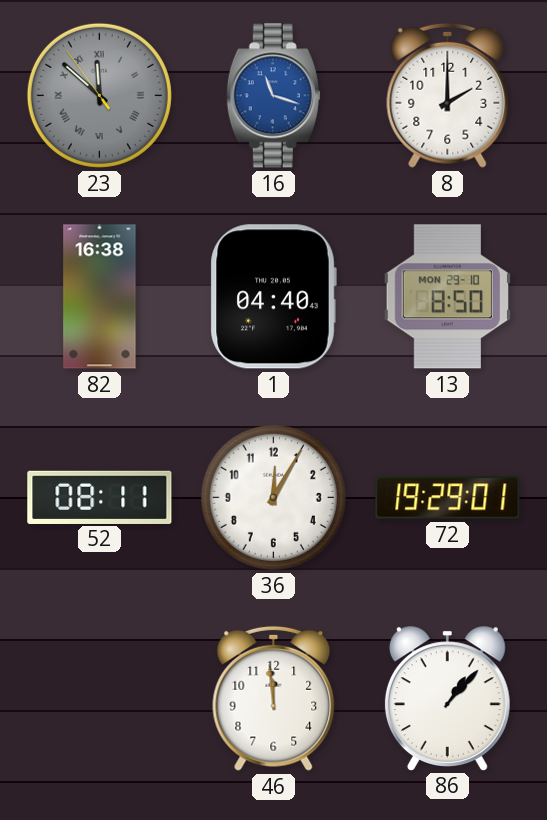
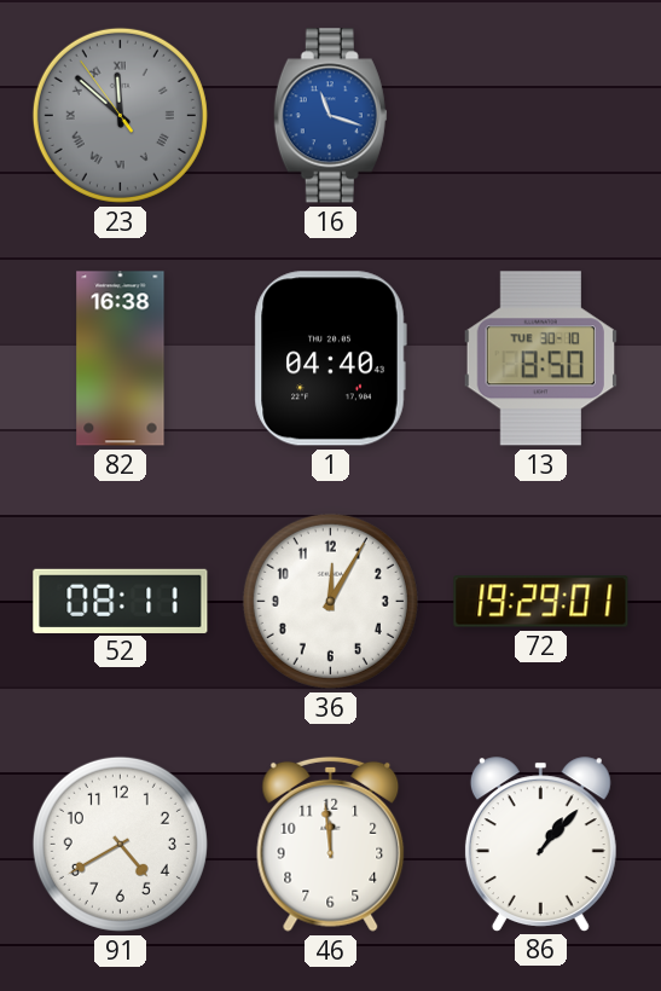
8: 2:00 -> none (448, 95)
13 date: MON 29-10 -> TUE 30-10 (540, 359)
91: none -> 4:40 (120, 844)
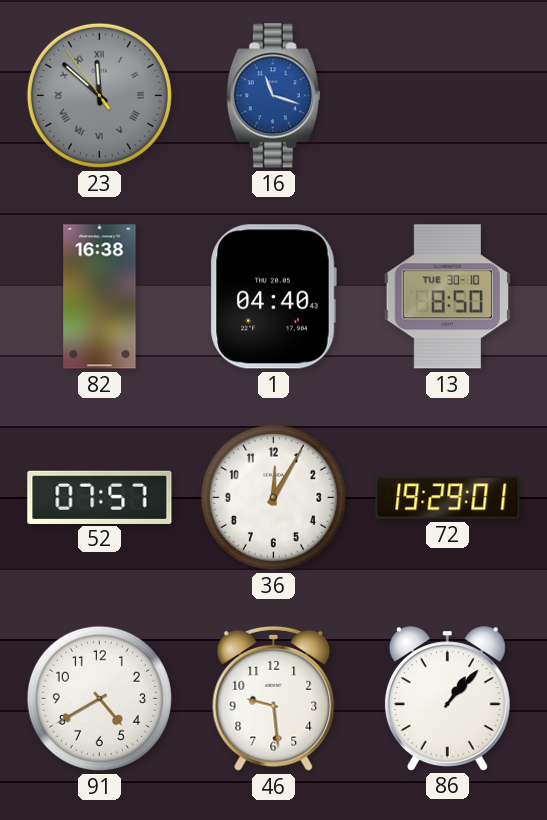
52: 08:11 -> 07:57 (100, 497)
46: 11:59 -> 9:29 (274, 698)
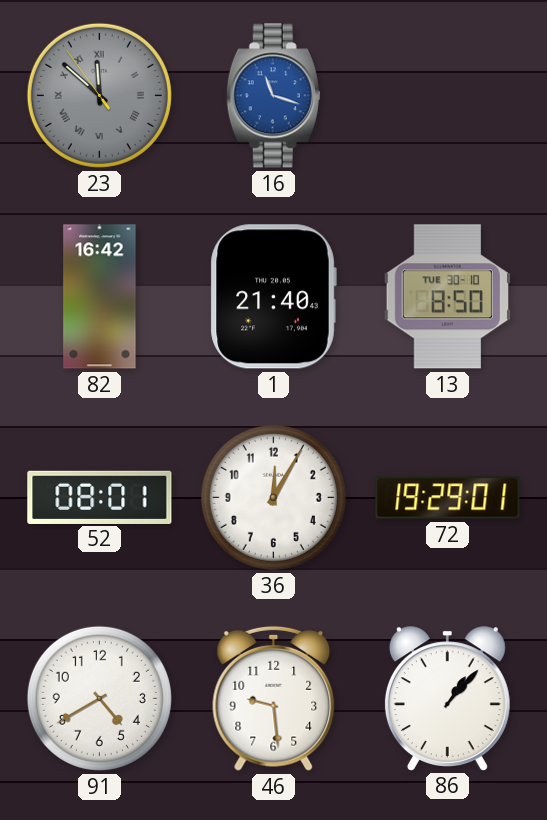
82: 16:38 -> 16:42 (100, 297)
1: 04:40 -> 21:40 (273, 297)
52: 07:57 -> 08:01 (100, 497)
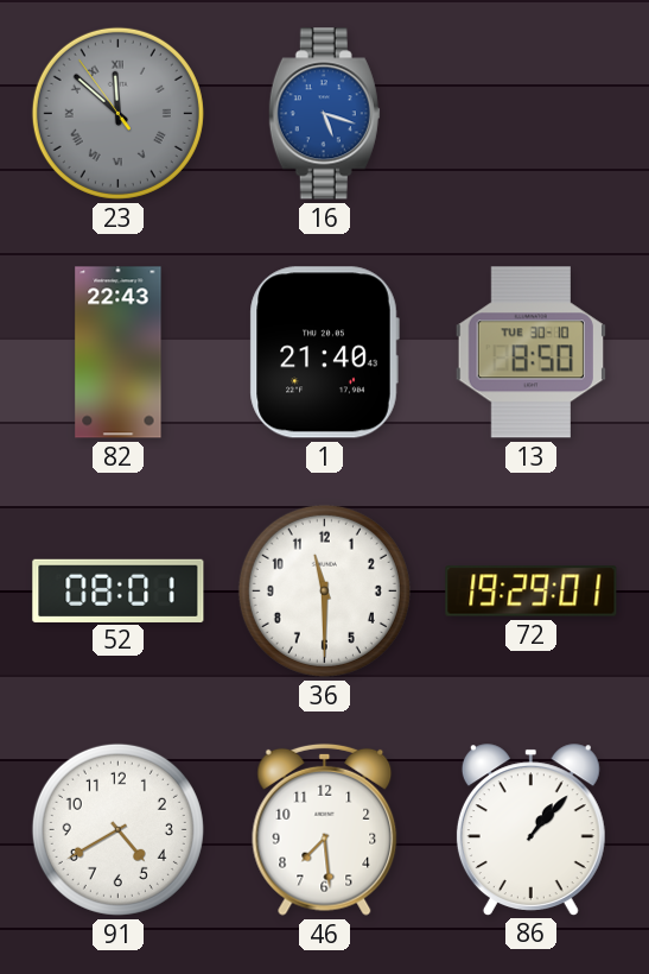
16: 11:18 -> 5:18 (324, 114)
82: 16:42 -> 22:43 (119, 353)
36: 12:05 -> 11:30 (324, 590)
46: 9:29 -> 7:29 (325, 829)
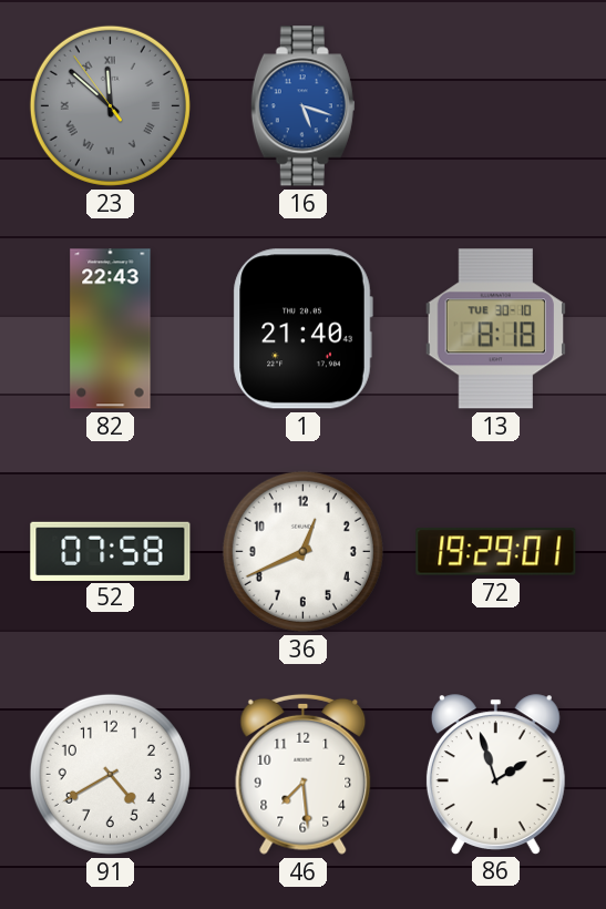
13: 8:50 -> 8:18 (495, 329)
52: 08:01 -> 07:58 (111, 551)
36: 11:30 -> 12:41 (302, 551)
86: 1:07 -> 1:57 (495, 774)
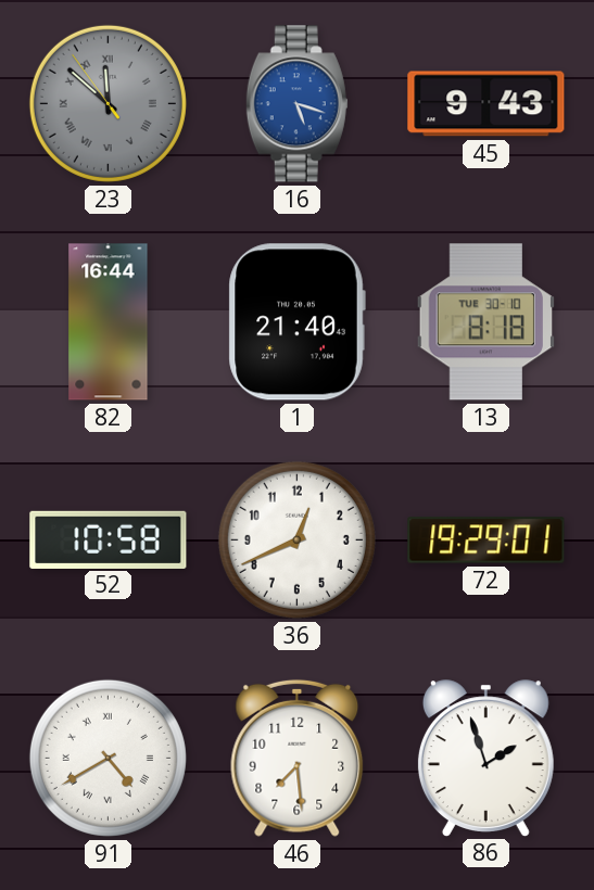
45: none -> 9:43 (486, 104)
82: 22:43 -> 16:44 (109, 322)
52: 07:58 -> 10:58 (109, 539)
91 numerals: Arabic -> Roman (108, 758)
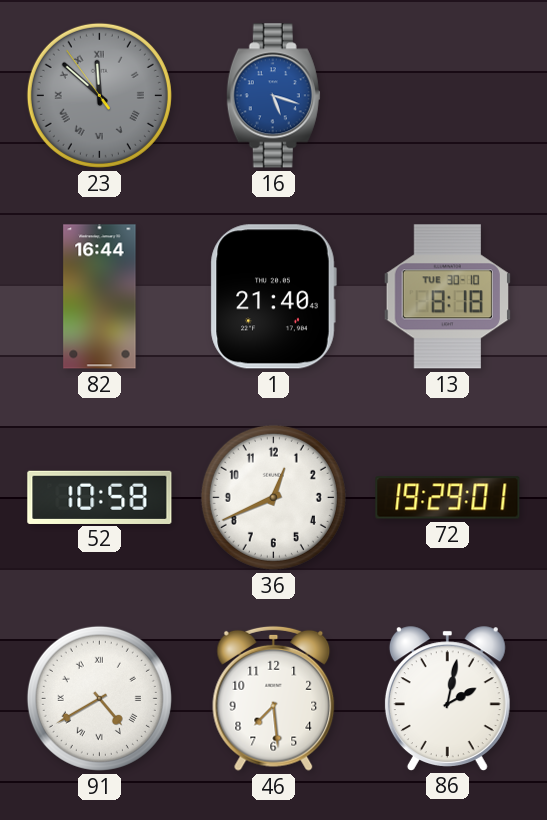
45: 9:43 -> none (486, 104)
86: 1:57 -> 2:02 (447, 698)
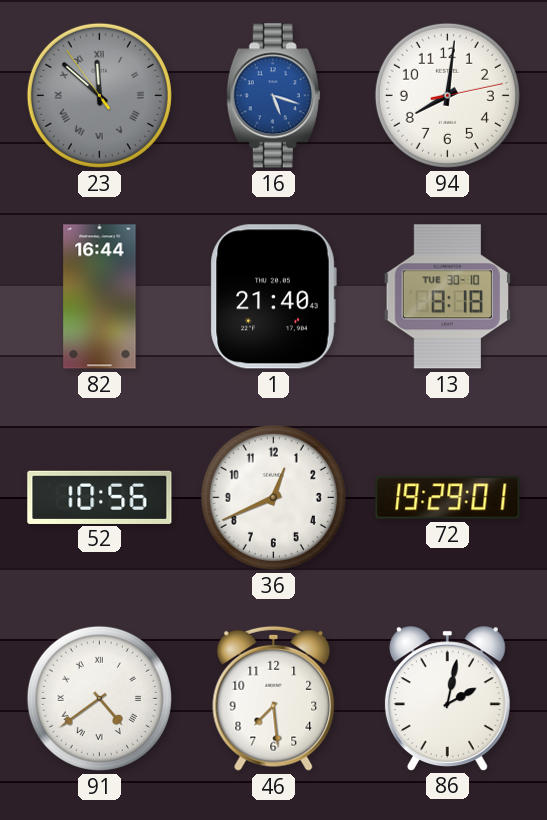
94: none -> 8:01 (447, 95)
52: 10:58 -> 10:56 (100, 497)
91: 4:40 -> 4:39 (99, 698)
